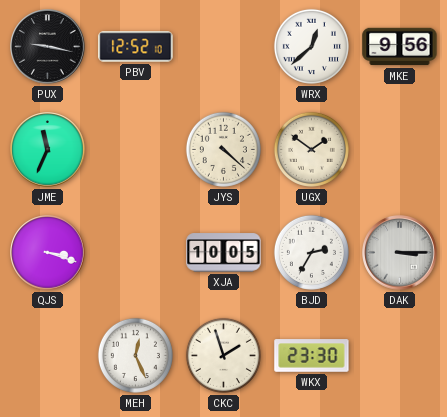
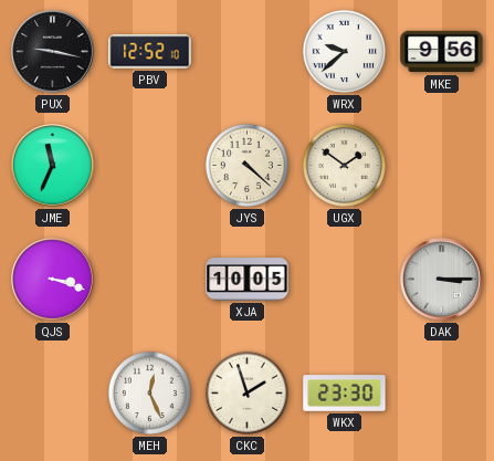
WRX: 12:38 -> 9:38 (344, 51)
BJD: 2:35 -> none (311, 252)
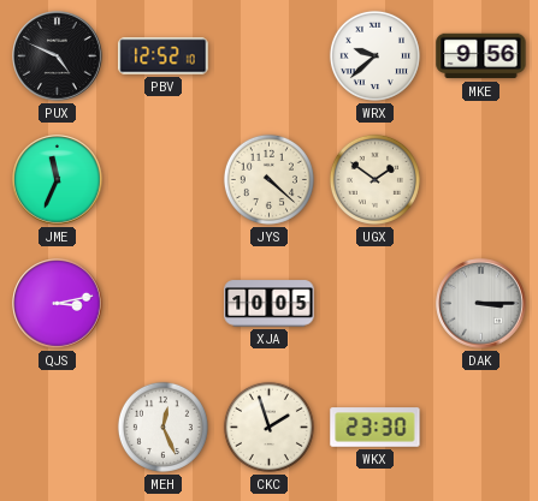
PUX: 9:17 -> 4:49 (58, 56)
QJS: 3:18 -> 3:13 (58, 304)
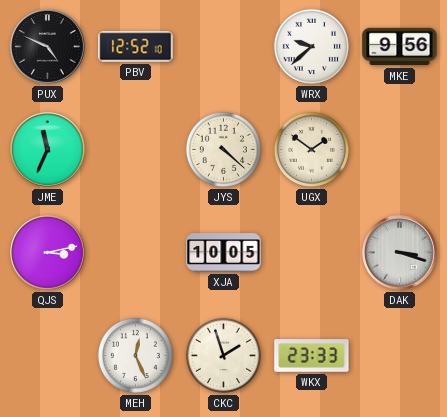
DAK: 3:15 -> 3:18 (400, 253)
WKX: 23:30 -> 23:33 (312, 356)
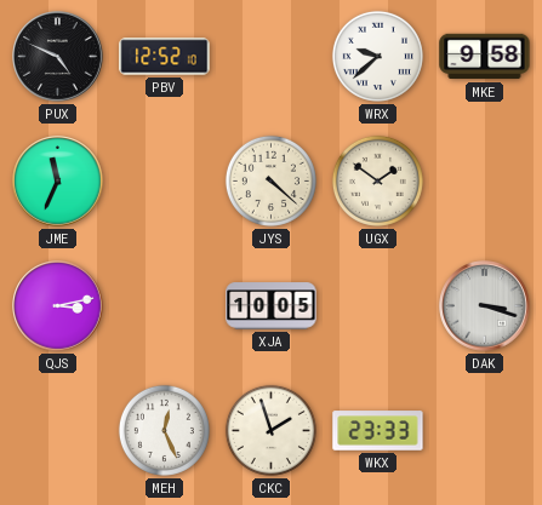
MKE: 9:56 -> 9:58 (485, 57)
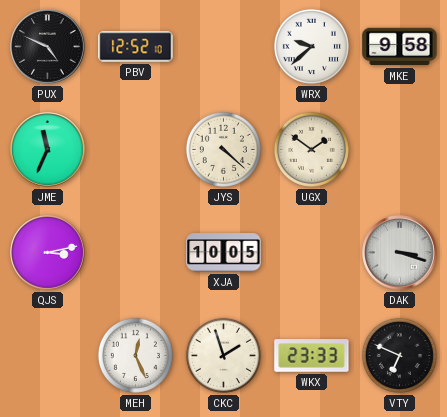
VTY: none -> 6:49 (399, 355)
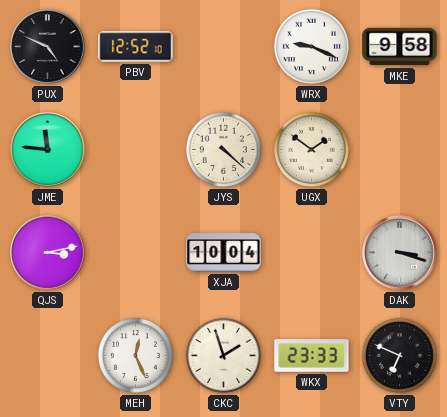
WRX: 9:38 -> 9:19 (311, 46)
JME: 11:34 -> 11:46 (48, 150)
XJA: 10:05 -> 10:04 (224, 253)
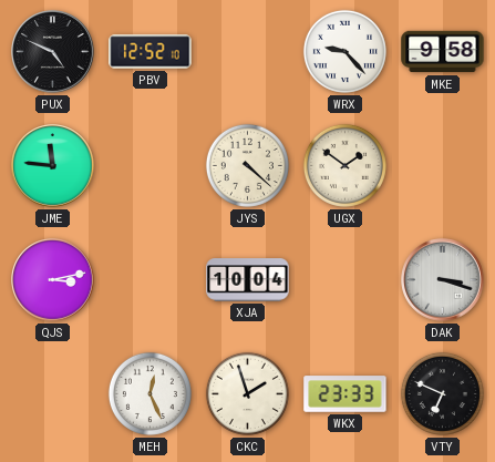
WRX: 9:19 -> 9:23 (344, 51)
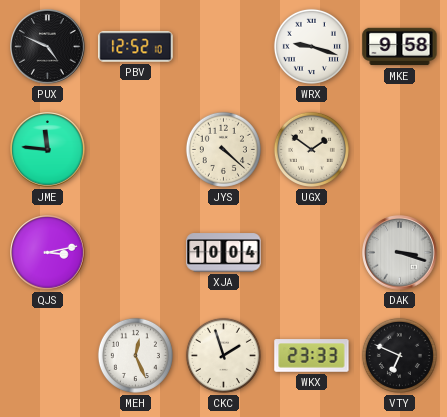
WRX: 9:23 -> 9:18 (311, 46)
